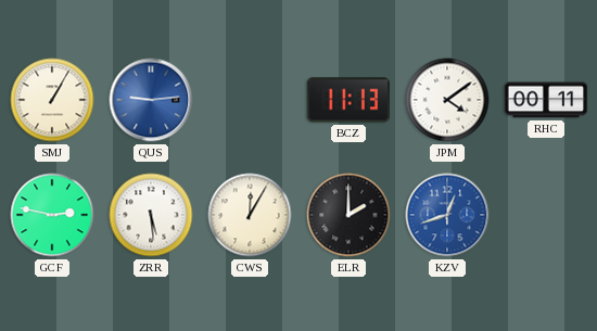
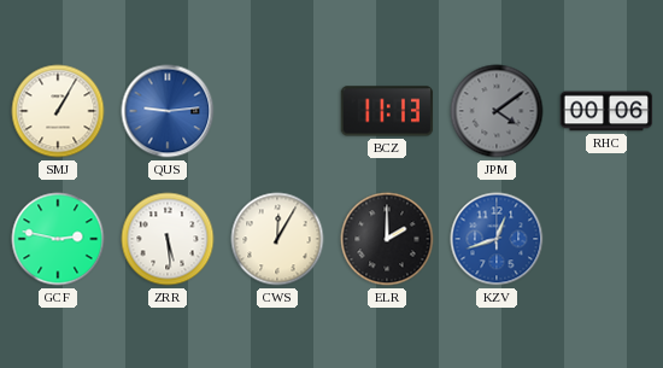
JPM dial: white -> grey (497, 111)
RHC: 00:11 -> 00:06 (606, 111)
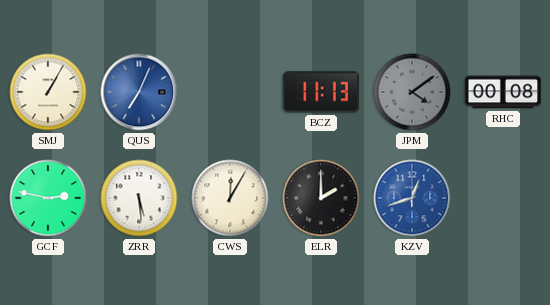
QUS: 9:14 -> 7:04 (139, 92)
RHC: 00:06 -> 00:08 (503, 92)
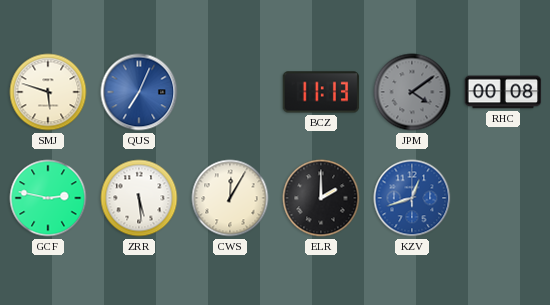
SMJ: 1:05 -> 5:48 (48, 92)
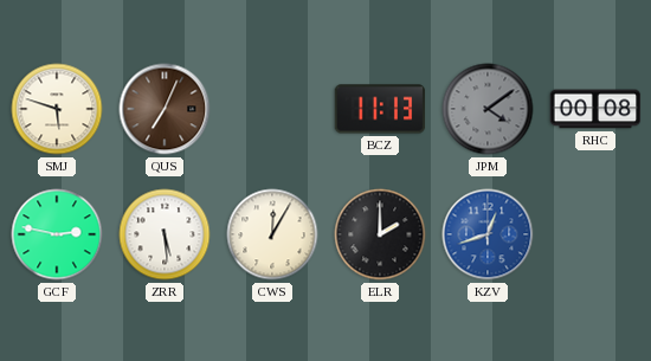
QUS dial: blue -> brown (165, 109)
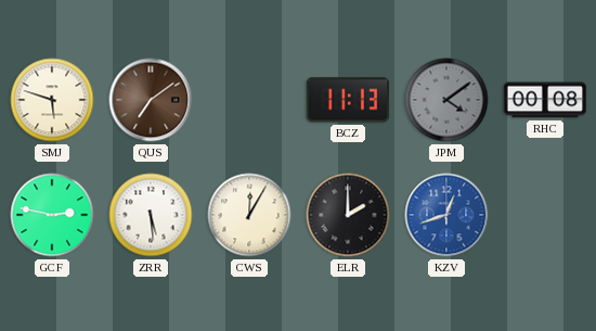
QUS: 7:04 -> 7:09 (151, 100)
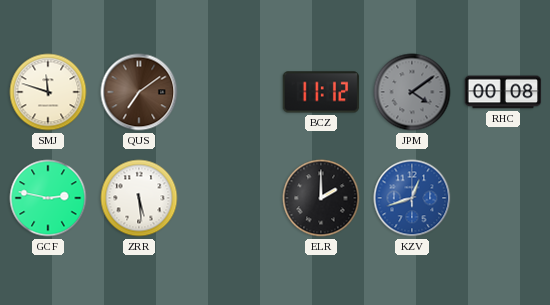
SMJ: 5:48 -> 11:48 (48, 92)
BCZ: 11:13 -> 11:12 (321, 92)
CWS: 12:05 -> none (249, 215)
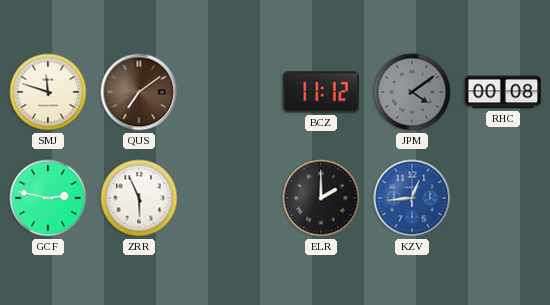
ZRR: 5:29 -> 5:56 (139, 198)
KZV: 12:42 -> 12:44 (412, 198)
